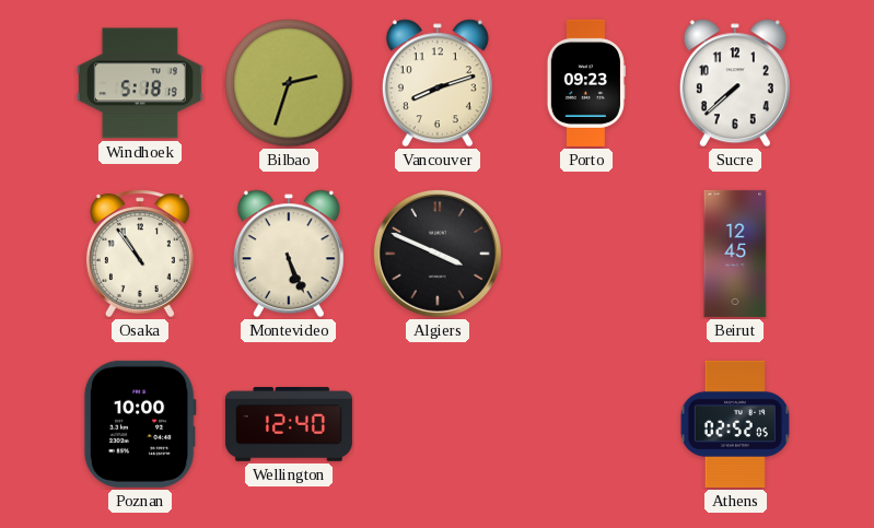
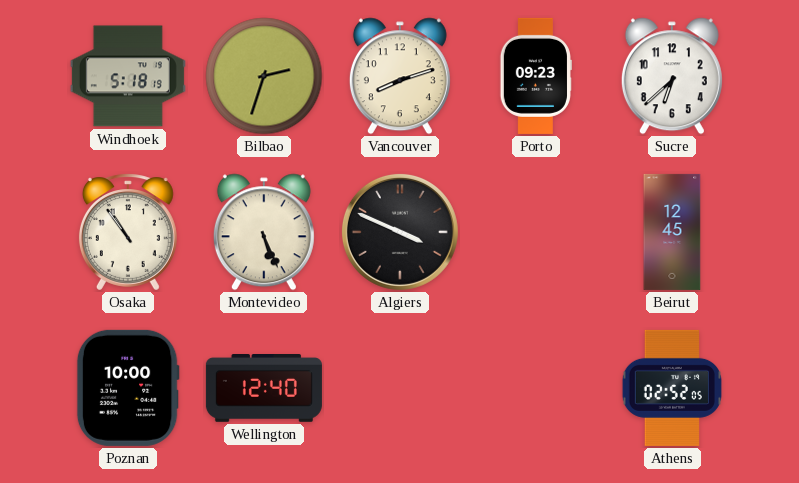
Sucre: 7:38 -> 6:38 (672, 76)
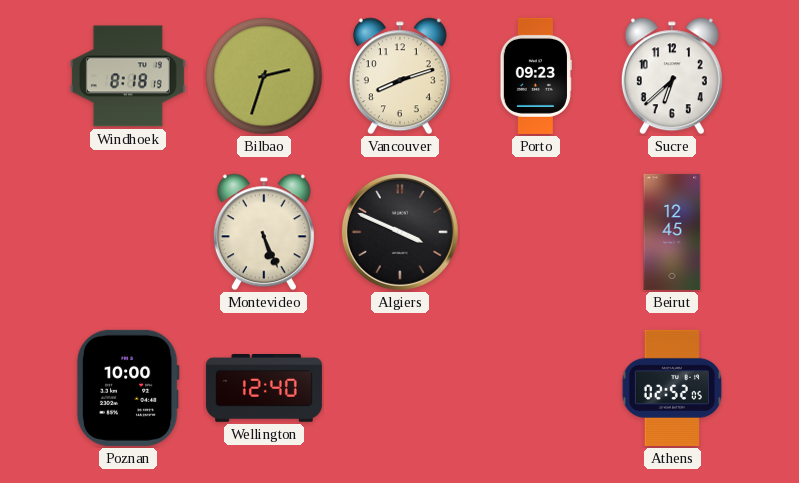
Windhoek: 5:18 -> 8:18 (128, 76)
Osaka: 10:54 -> none (128, 232)
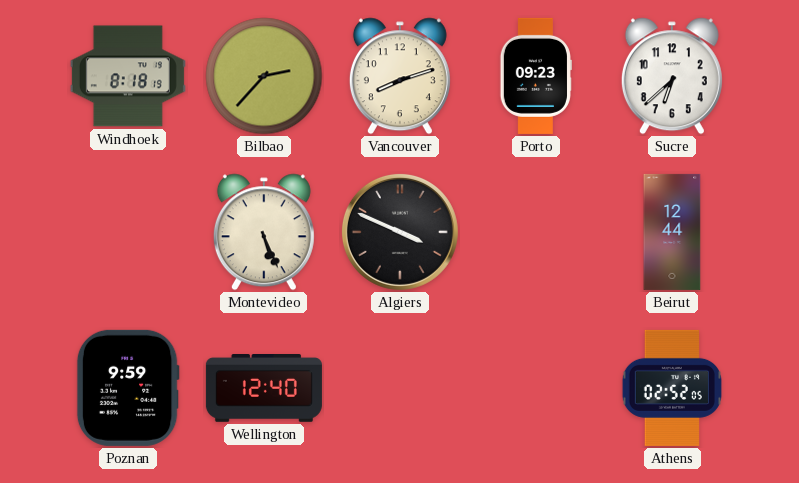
Bilbao: 2:33 -> 2:37 (264, 76)
Beirut: 12:45 -> 12:44 (672, 232)
Poznan: 10:00 -> 9:59 (128, 388)
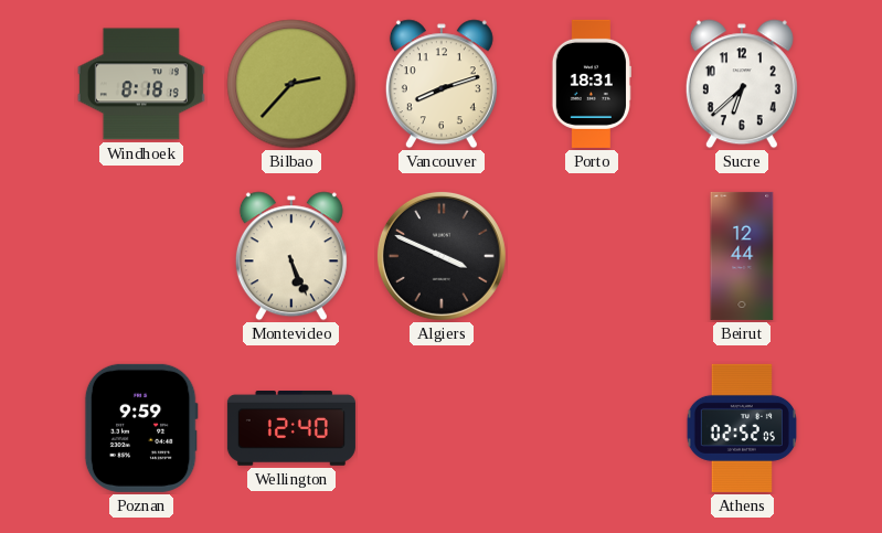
Porto: 09:23 -> 18:31 (592, 84)
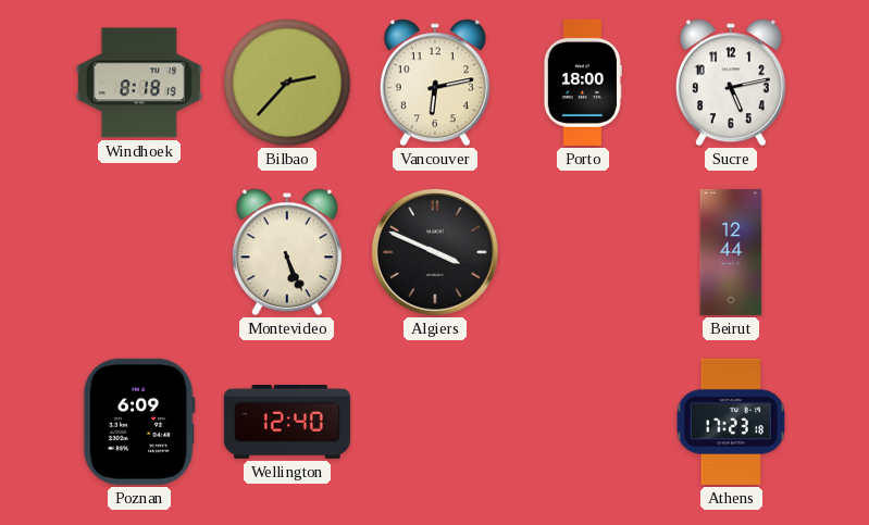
Vancouver: 8:12 -> 6:13 (435, 83)
Porto: 18:31 -> 18:00 (583, 83)
Sucre: 6:38 -> 5:13 (731, 83)
Poznan: 9:59 -> 6:09 (139, 422)
Athens: 02:52 -> 17:23 (731, 422)
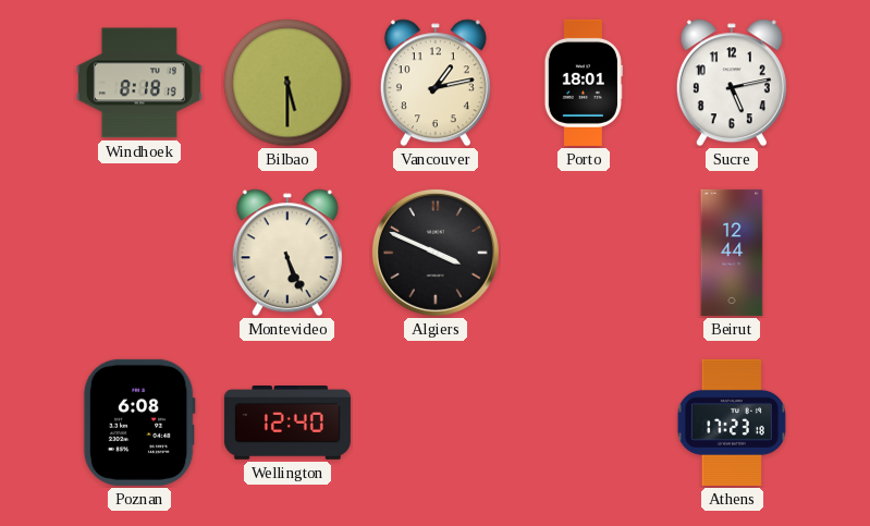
Bilbao: 2:37 -> 5:30 (287, 83)
Vancouver: 6:13 -> 1:13 (436, 83)
Porto: 18:00 -> 18:01 (584, 83)
Poznan: 6:09 -> 6:08 (139, 423)
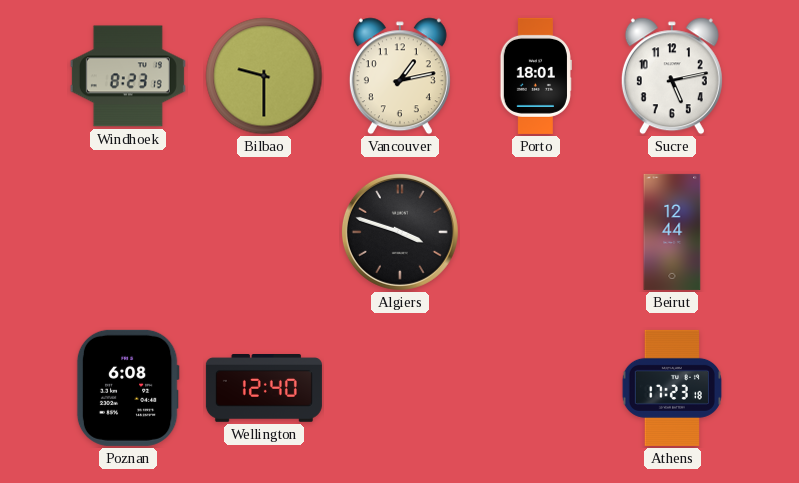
Windhoek: 8:18 -> 8:23 (128, 76)
Bilbao: 5:30 -> 9:30 (264, 76)
Montevideo: 5:26 -> none (287, 253)
Algiers: 3:49 -> 3:48 (400, 232)
